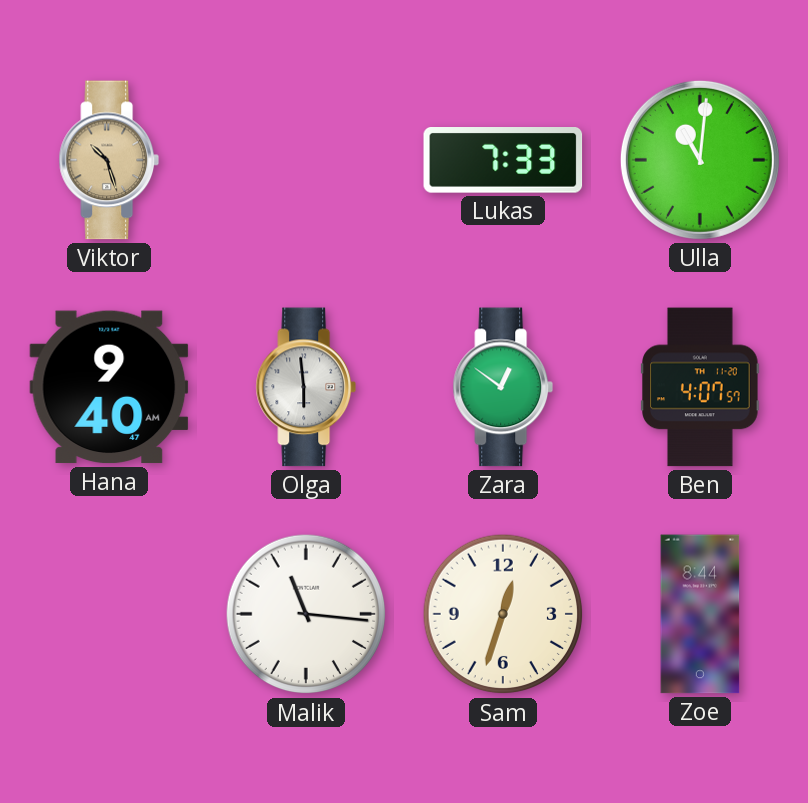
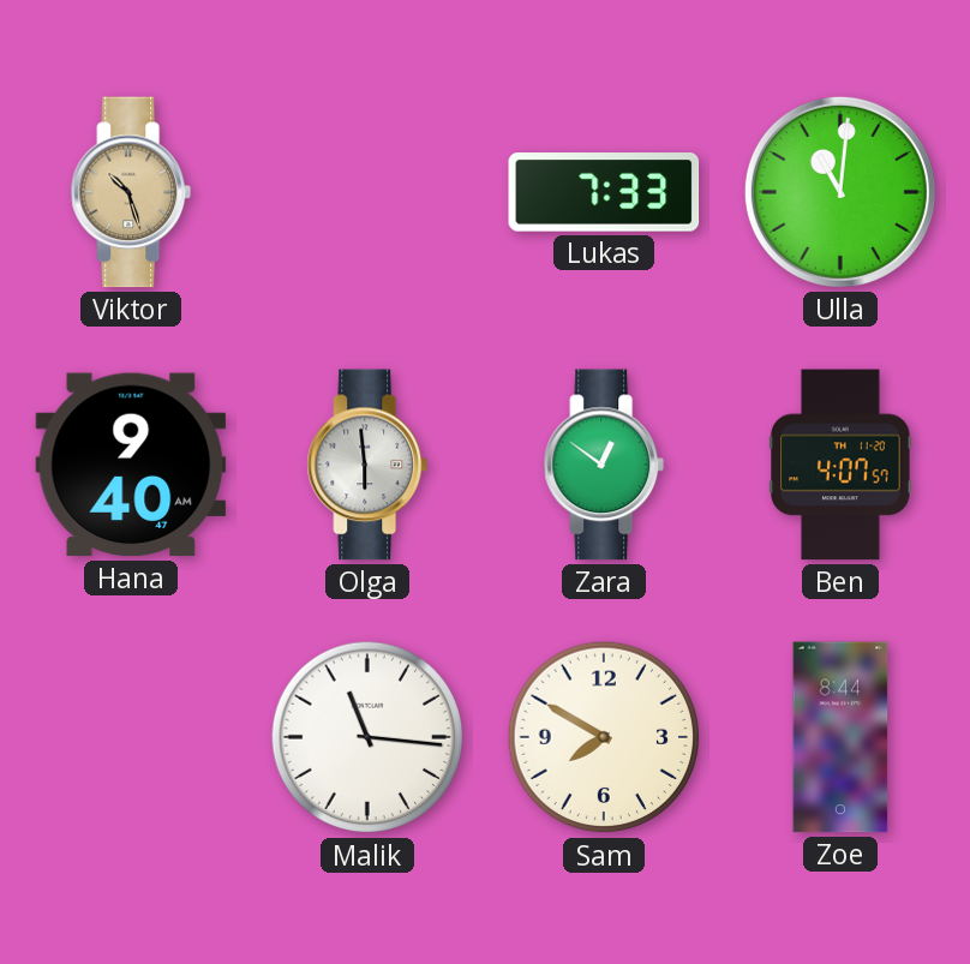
Sam: 12:33 -> 7:50 (604, 737)
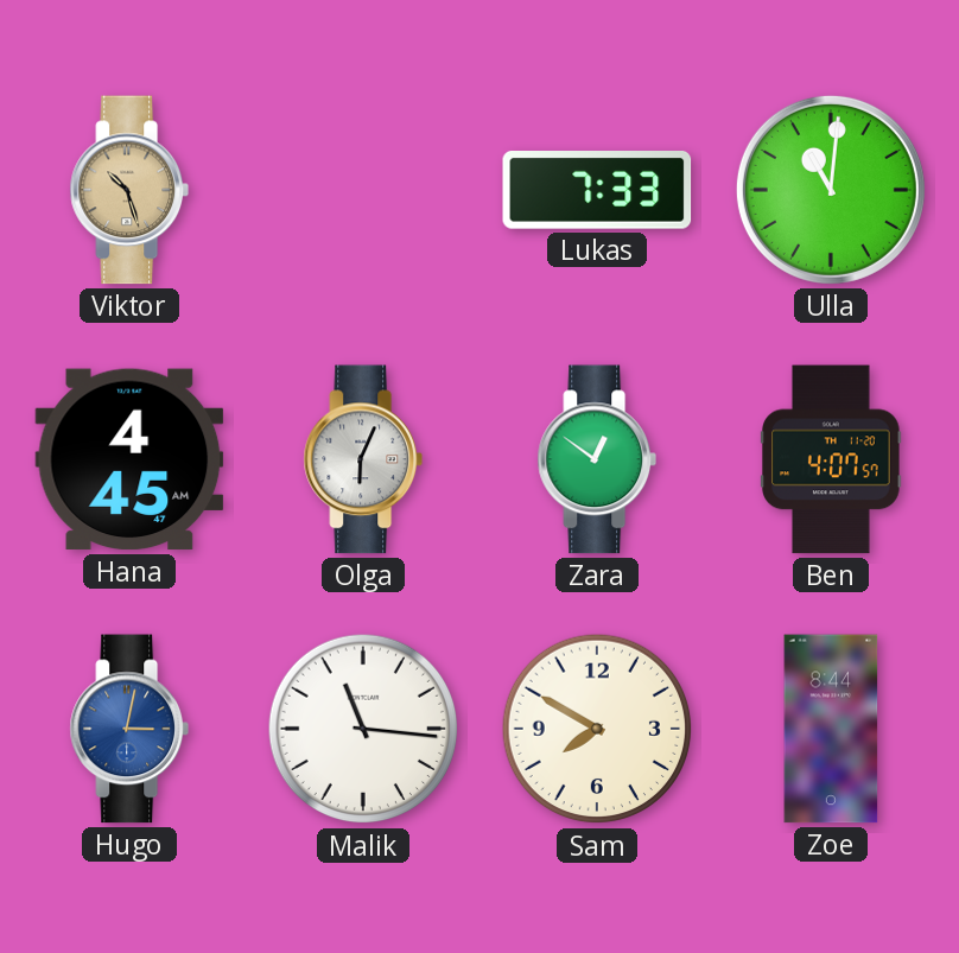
Hana: 9:40 -> 4:45 (129, 459)
Olga: 5:59 -> 6:04 (363, 459)
Hugo: none -> 3:02 (129, 729)
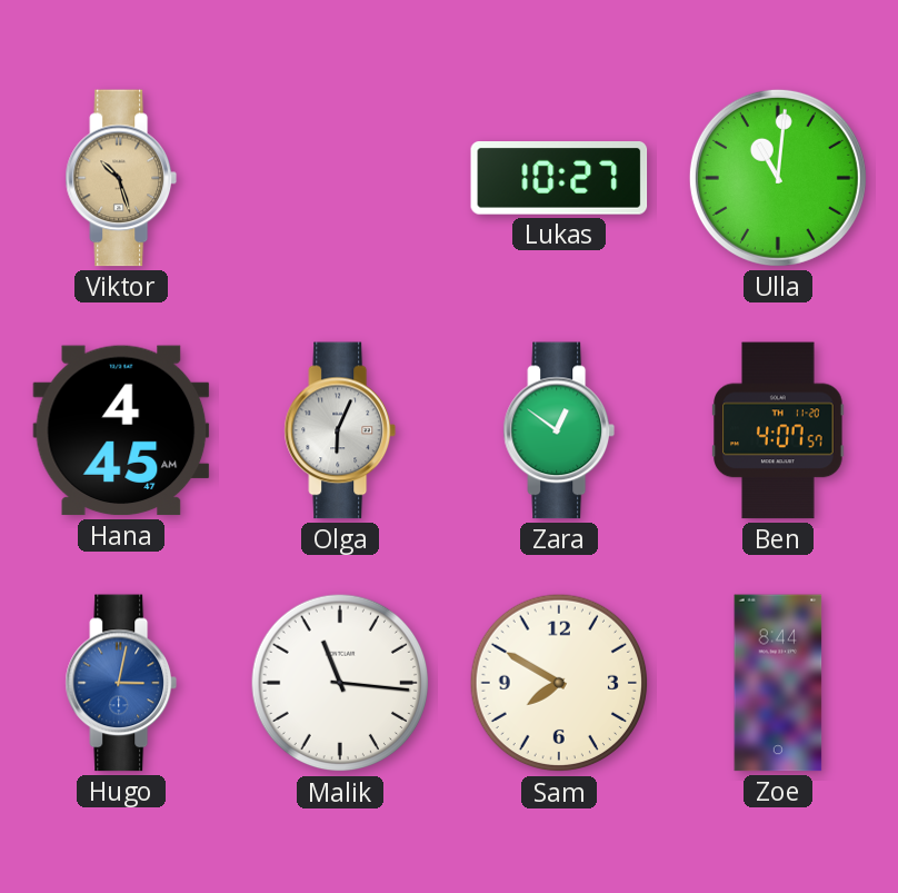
Lukas: 7:33 -> 10:27 (559, 179)
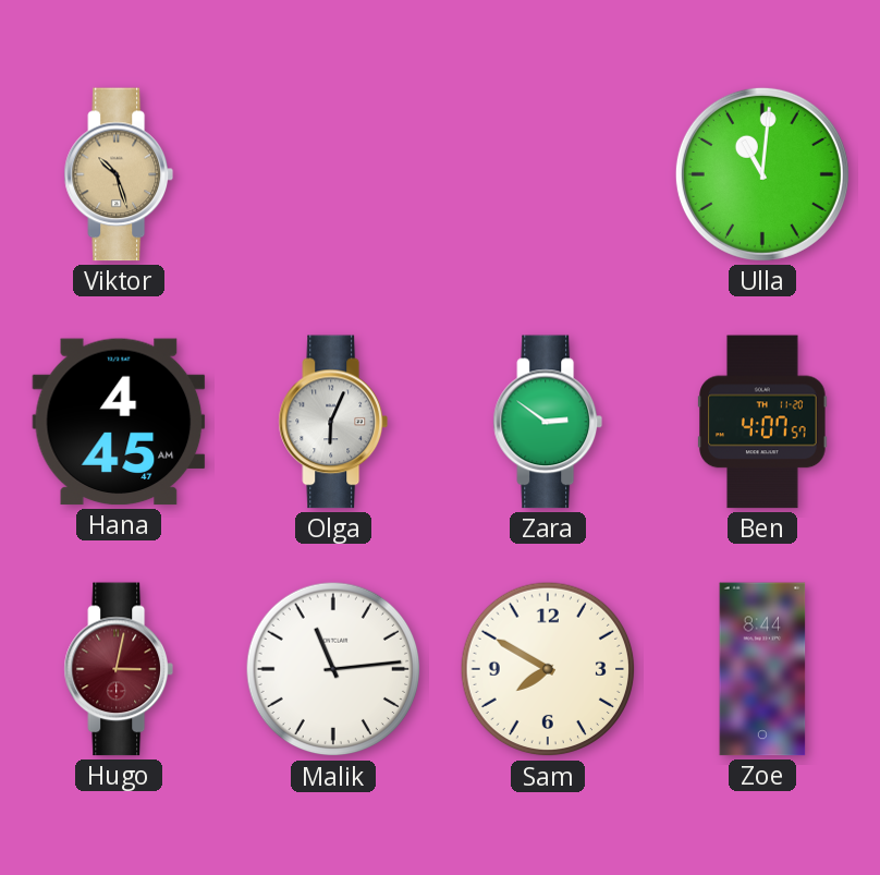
Lukas: 10:27 -> none (559, 179)
Zara: 12:51 -> 2:51 (548, 422)
Hugo dial: blue -> burgundy (119, 669)
Malik: 11:16 -> 11:14 (333, 669)
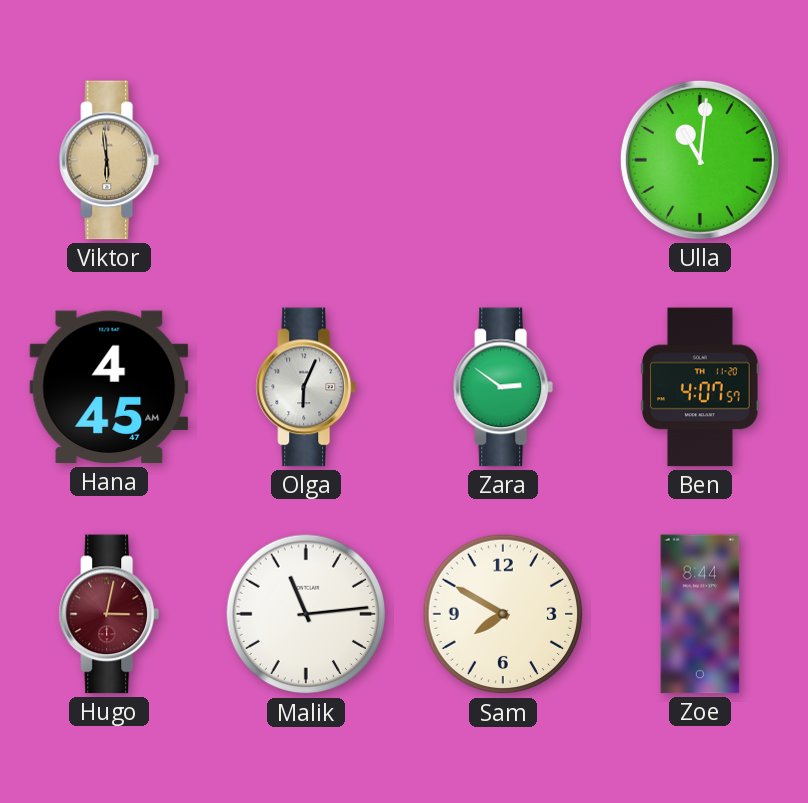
Viktor: 10:27 -> 5:59 (109, 160)
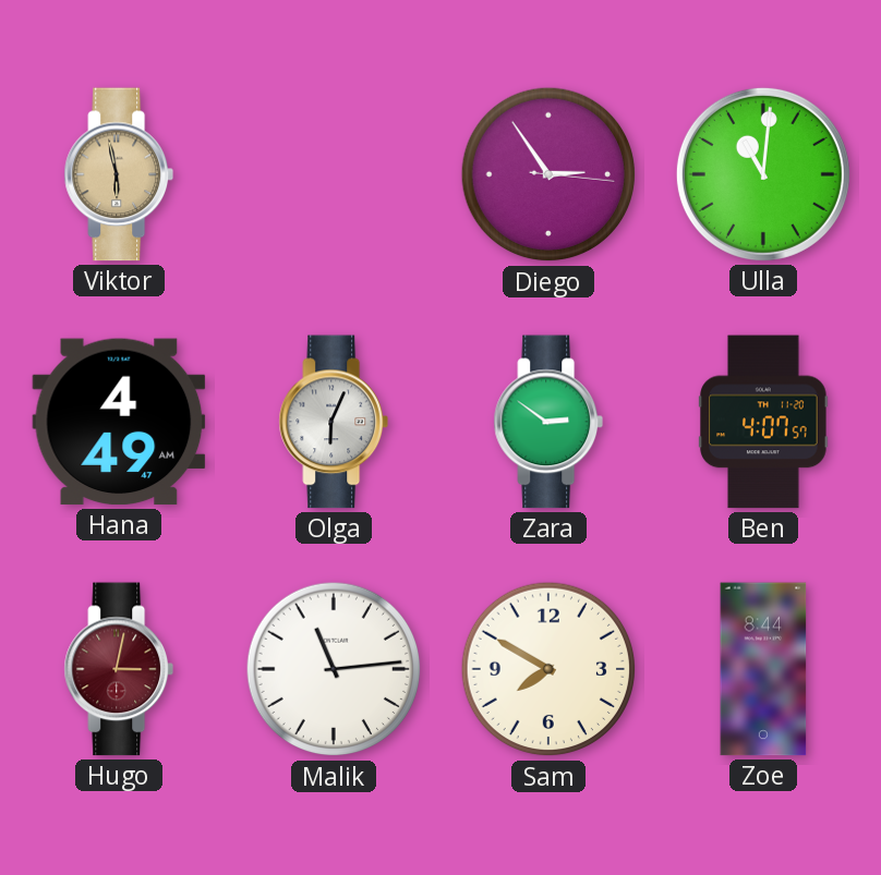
Viktor: 5:59 -> 5:58 (119, 174)
Diego: none -> 2:54 (548, 174)
Hana: 4:45 -> 4:49 (119, 422)
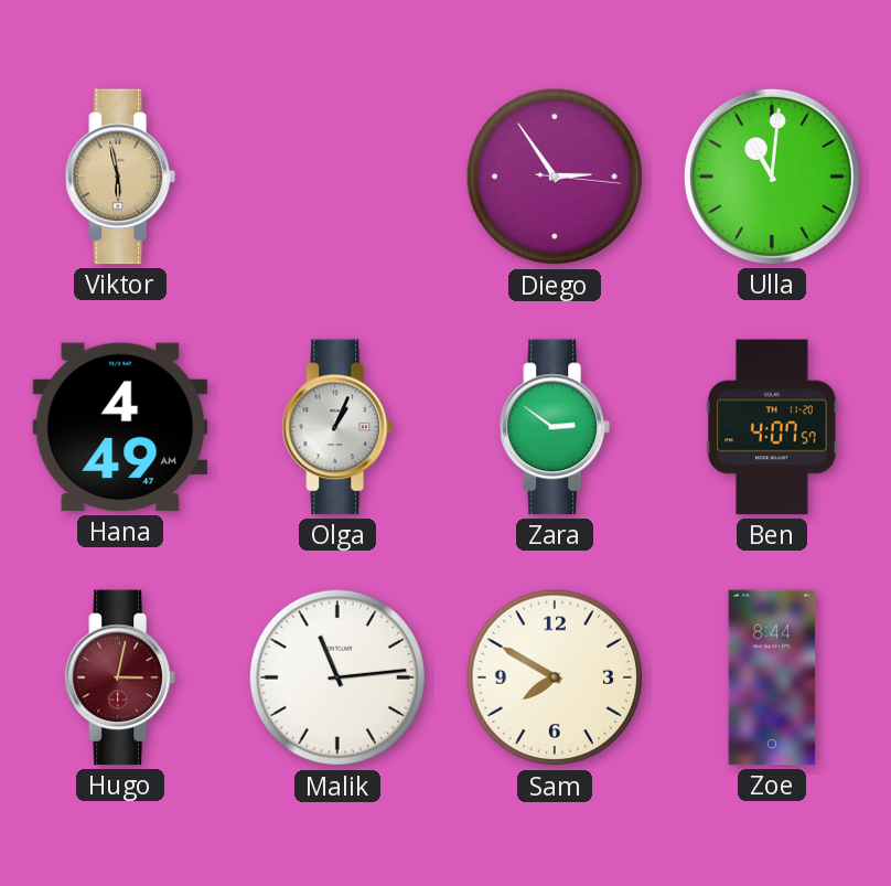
Olga: 6:04 -> 1:04 (337, 427)
